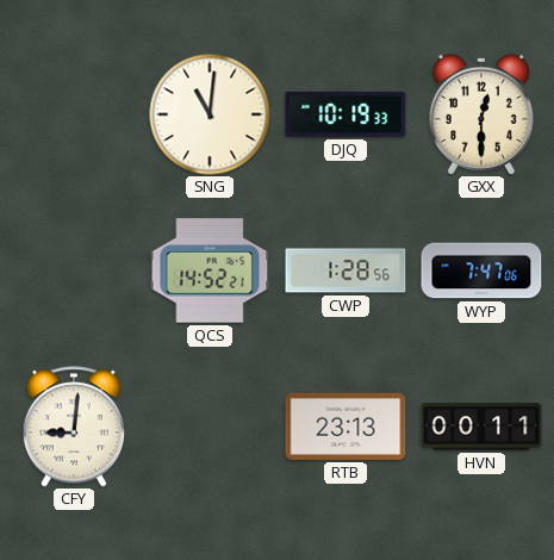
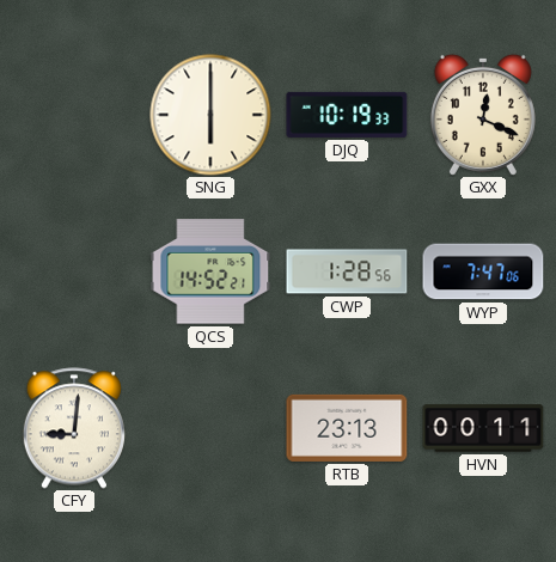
SNG: 11:01 -> 6:00 (210, 115)
GXX: 12:30 -> 12:19 (483, 115)
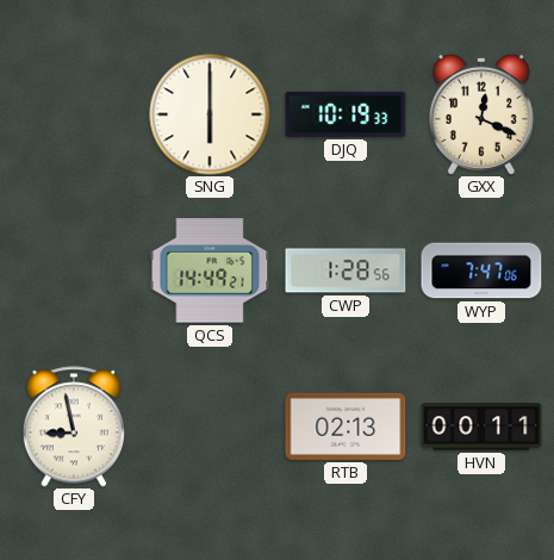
QCS: 14:52 -> 14:49 (210, 270)
CFY: 9:01 -> 8:58 (74, 427)
RTB: 23:13 -> 02:13 (346, 427)
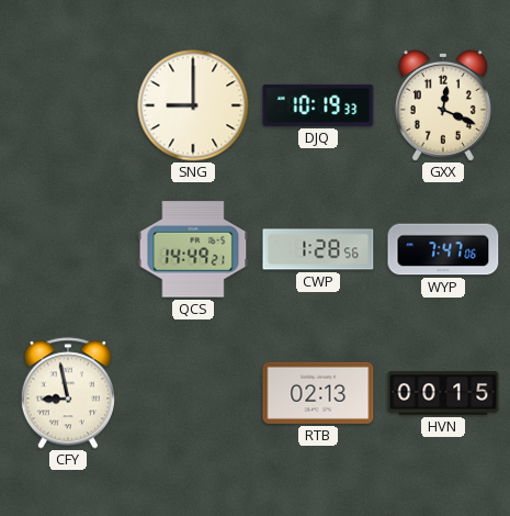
SNG: 6:00 -> 9:00 (193, 105)
HVN: 00:11 -> 00:15 (443, 393)
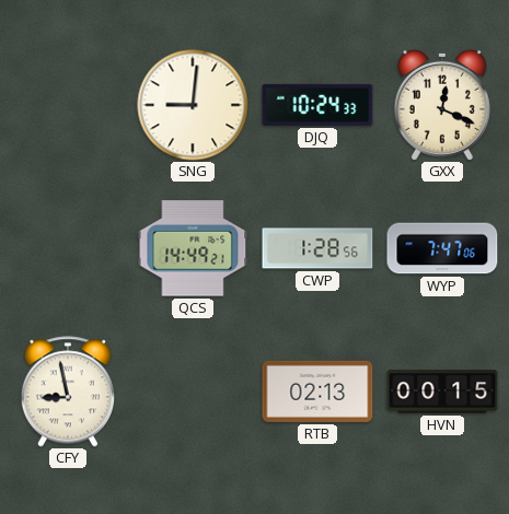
SNG: 9:00 -> 9:01 (193, 105)
DJQ: 10:19 -> 10:24 (317, 105)
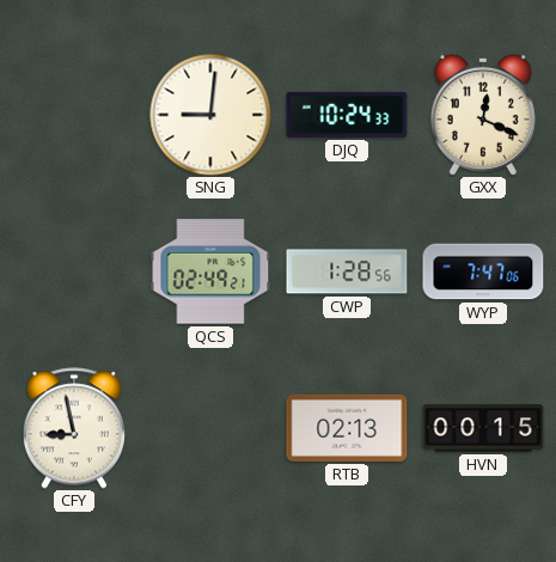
QCS: 14:49 -> 02:49 (210, 271)
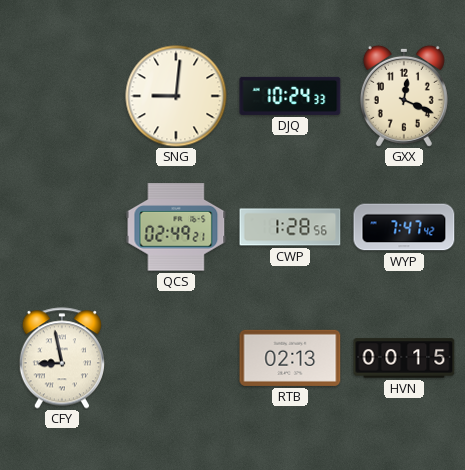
WYP: 7:47:06 -> 7:47:42 (404, 227)
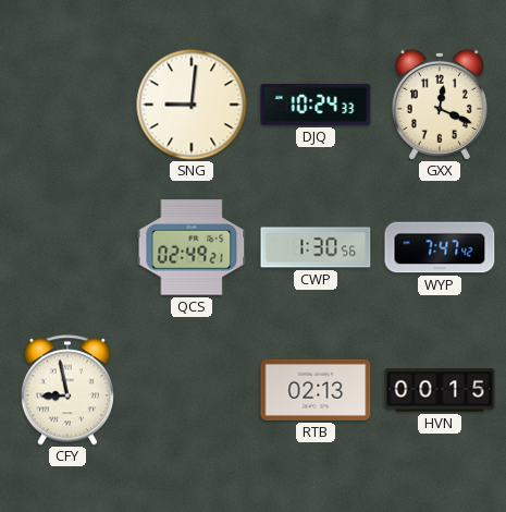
CWP: 1:28 -> 1:30 (316, 247)
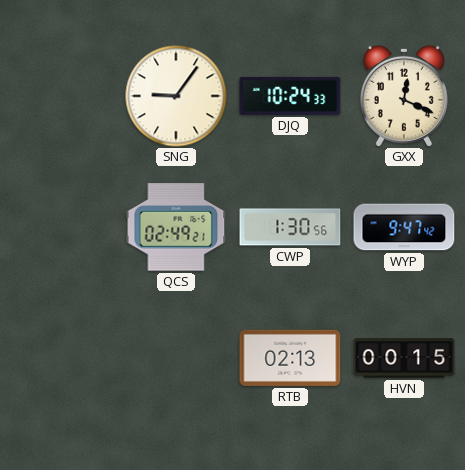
SNG: 9:01 -> 9:06 (176, 96)
WYP: 7:47 -> 9:47 (404, 227)
CFY: 8:58 -> none (67, 390)
